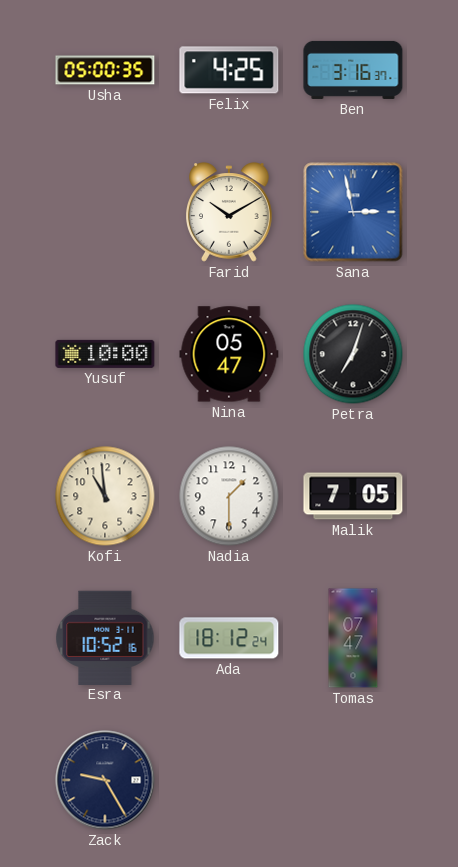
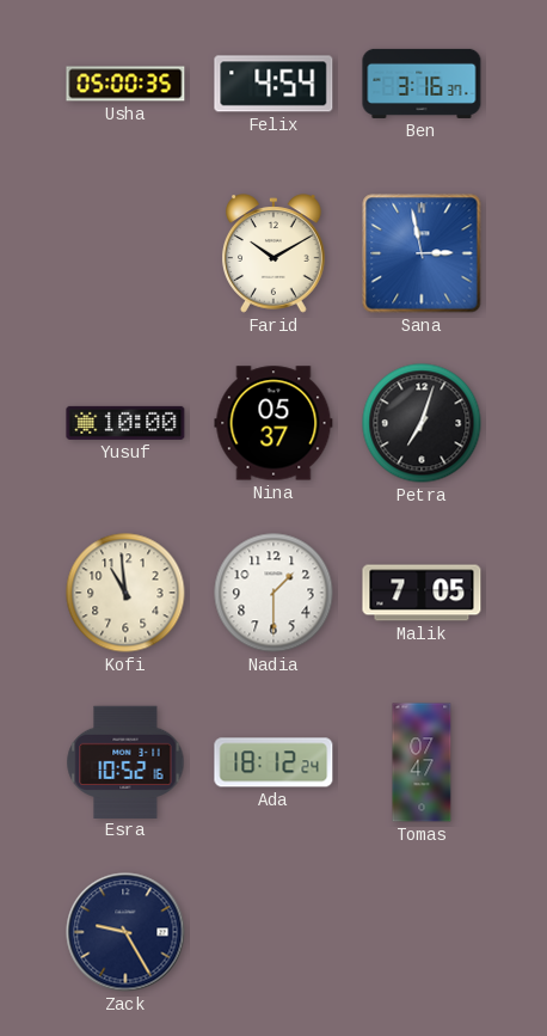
Felix: 4:25 -> 4:54 (273, 84)
Nina: 05:47 -> 05:37 (273, 423)
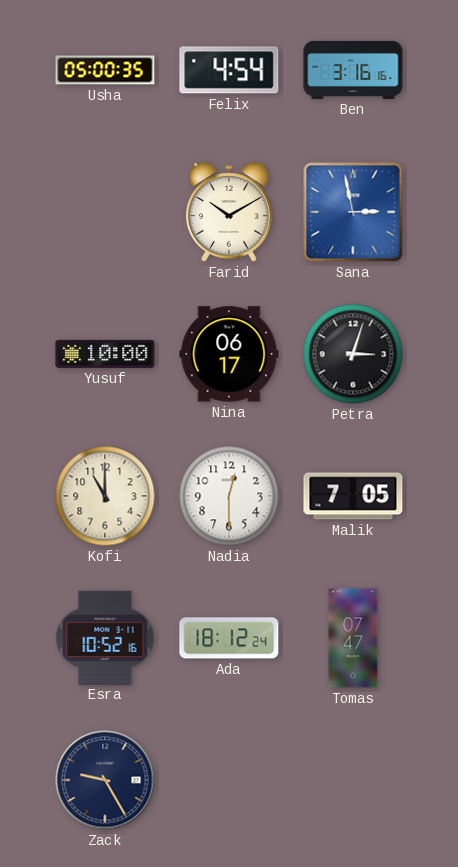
Ben: 3:16:37 -> 3:16:16 (353, 70)
Nina: 05:37 -> 06:17 (229, 354)
Petra: 7:03 -> 3:03 (353, 354)
Kofi: 10:59 -> 11:00 (105, 496)
Nadia: 1:30 -> 12:30 (229, 496)
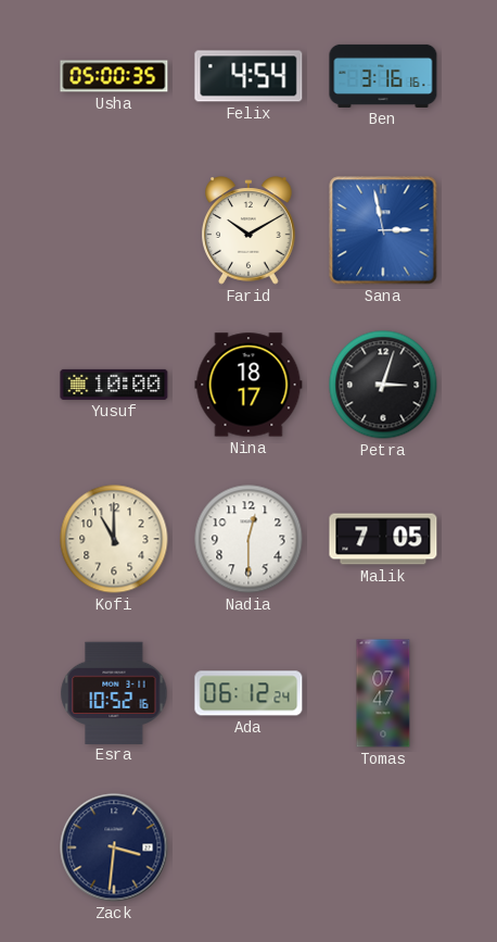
Nina: 06:17 -> 18:17 (248, 385)
Ada: 18:12 -> 06:12 (248, 693)
Zack: 9:25 -> 3:31 (114, 847)
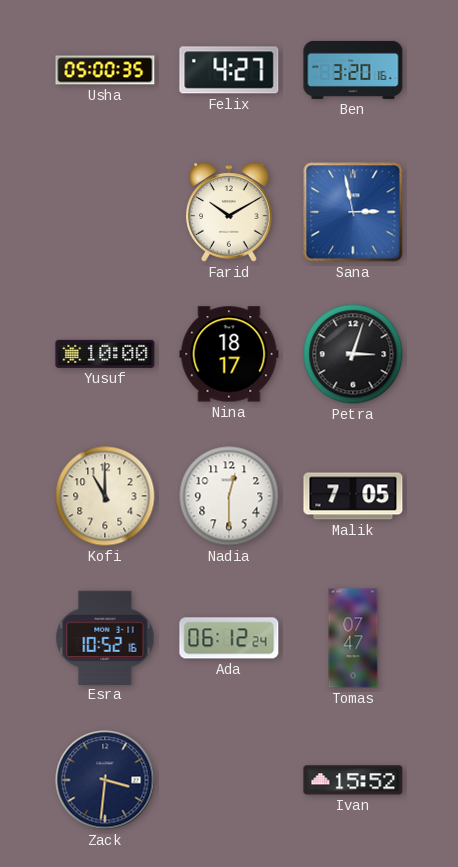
Felix: 4:54 -> 4:27 (229, 70)
Ben: 3:16 -> 3:20 (353, 70)
Ivan: none -> 15:52 (353, 780)
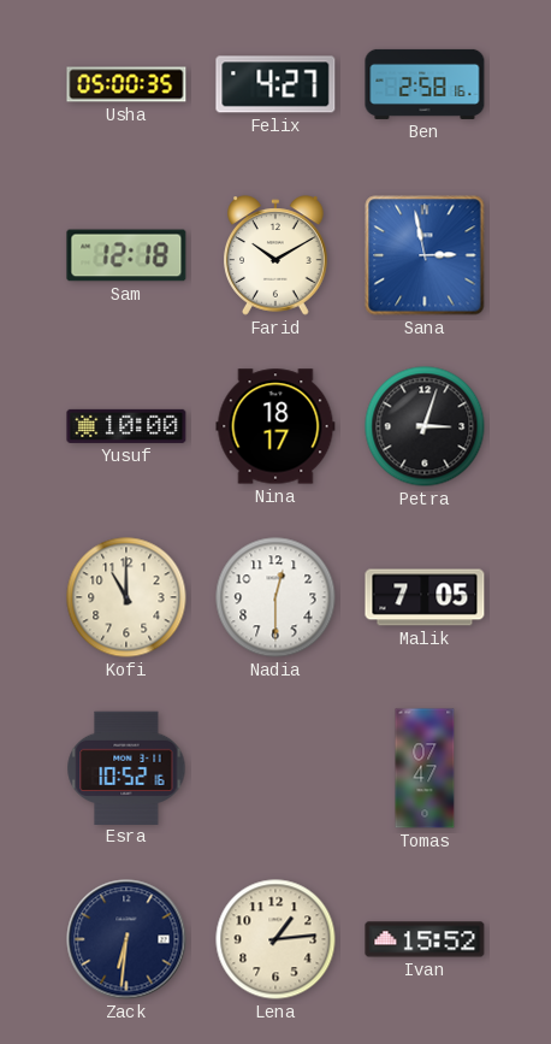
Ben: 3:20 -> 2:58 (425, 84)
Sam: none -> 12:18 (126, 255)
Ada: 06:12 -> none (229, 638)
Zack: 3:31 -> 6:31 (126, 939)
Lena: none -> 1:14 (275, 939)
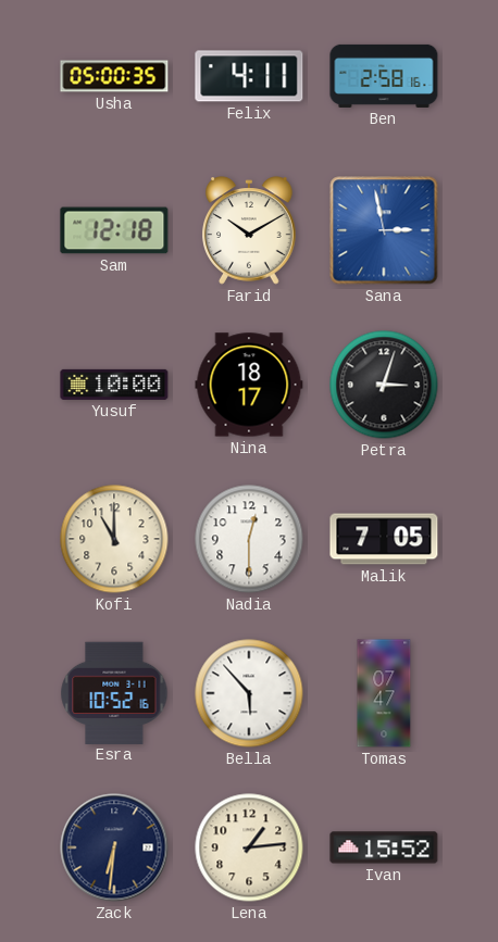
Felix: 4:27 -> 4:11 (249, 76)
Bella: none -> 5:53 (249, 693)
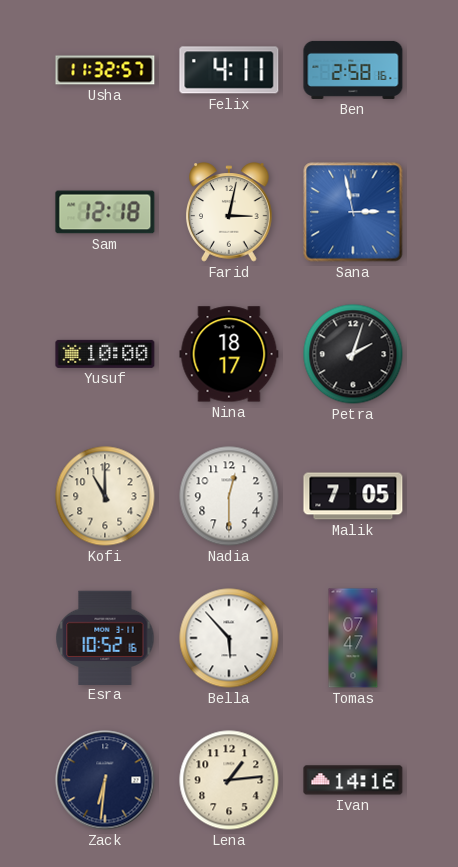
Usha: 05:00 -> 11:32 (105, 70)
Farid: 10:10 -> 3:02 (229, 212)
Petra: 3:03 -> 2:03 (353, 354)
Ivan: 15:52 -> 14:16 (353, 780)
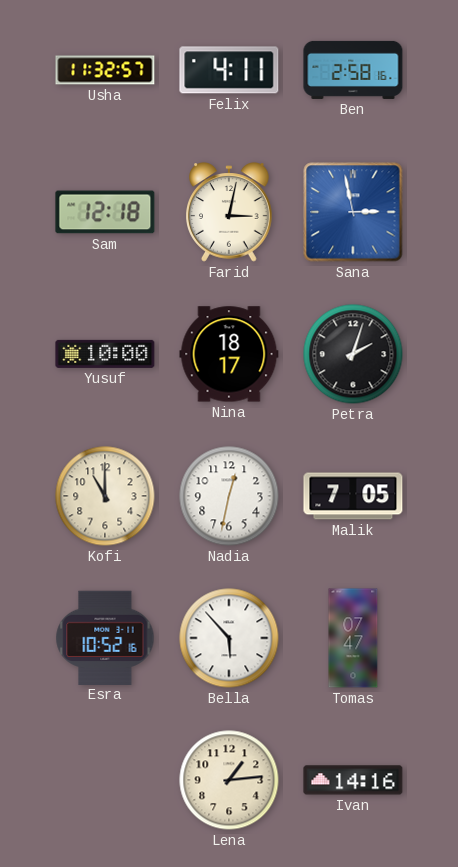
Nadia: 12:30 -> 12:32 (229, 496)
Zack: 6:31 -> none (105, 780)
